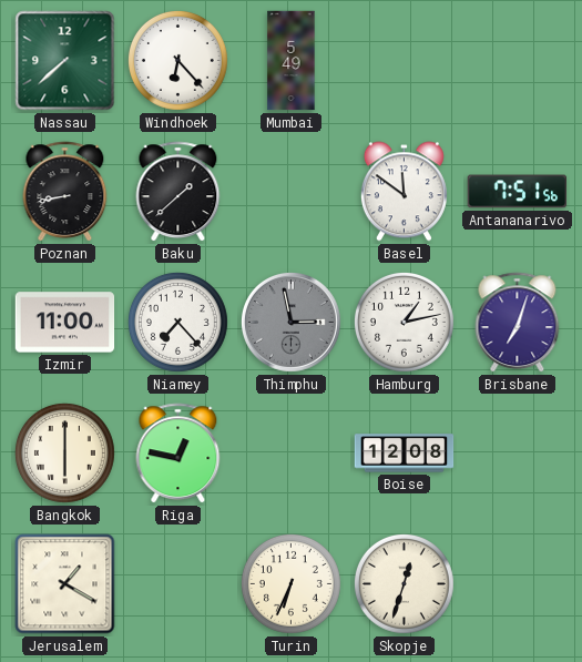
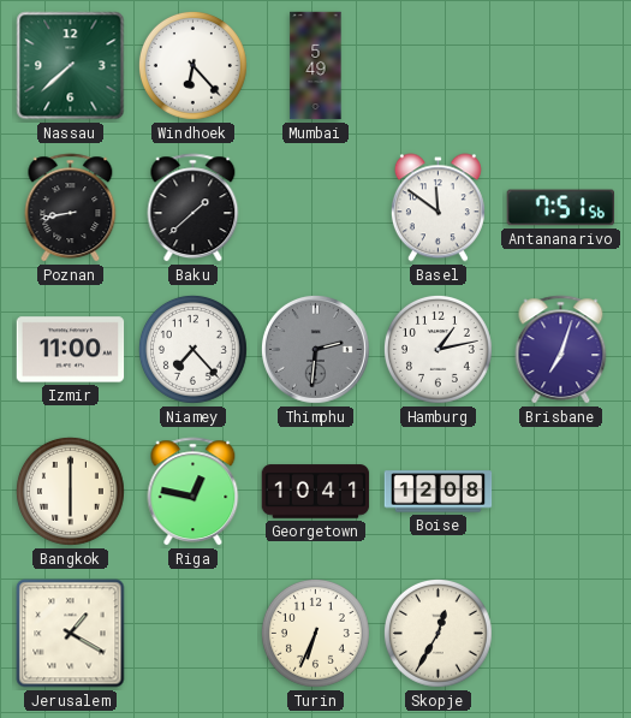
Thimphu: 2:58 -> 2:31 (315, 349)
Georgetown: none -> 10:41 (316, 492)
Skopje: 12:33 -> 12:35 (437, 633)
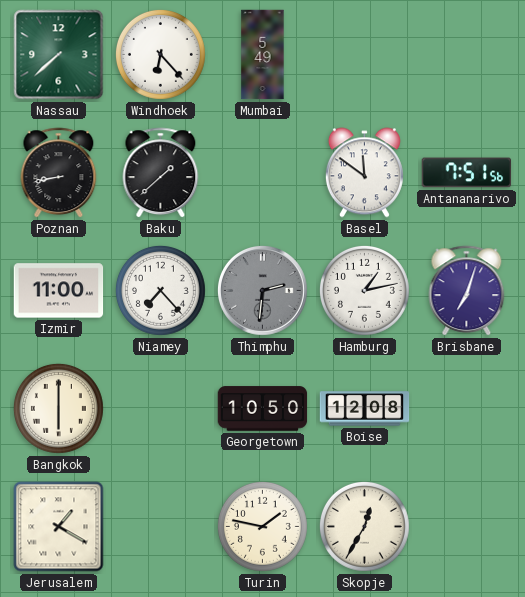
Riga: 12:47 -> none (194, 492)
Georgetown: 10:41 -> 10:50 (263, 409)
Turin: 6:34 -> 1:47 (262, 526)
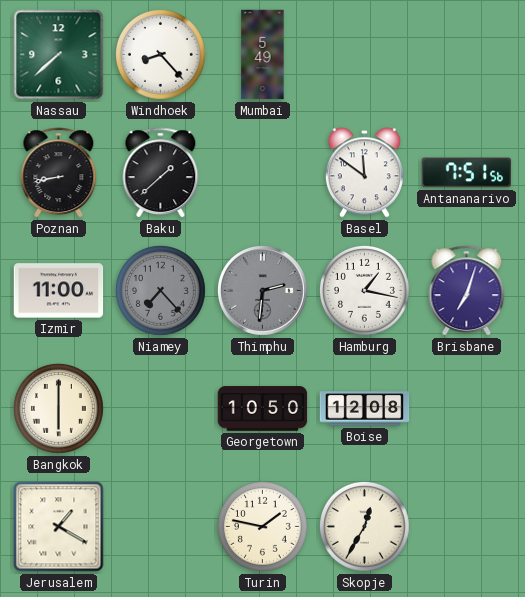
Windhoek: 6:23 -> 8:23 (160, 54)
Niamey dial: white -> grey (160, 290)
Hamburg: 1:13 -> 1:17 (364, 290)
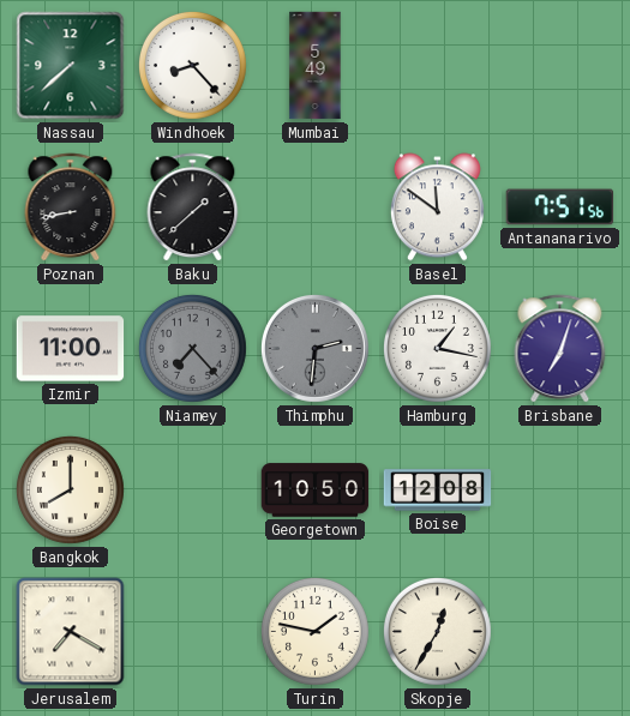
Bangkok: 6:00 -> 8:00 (70, 489)
Jerusalem: 1:20 -> 7:20 (71, 632)
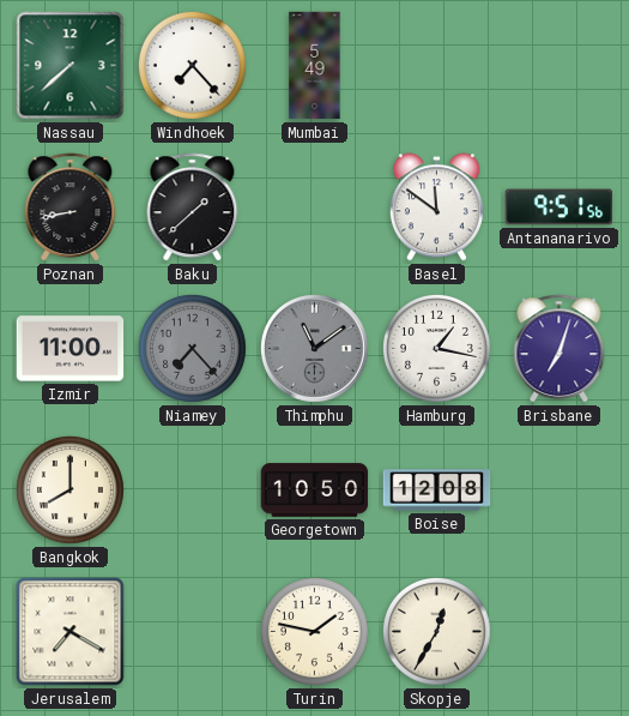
Windhoek: 8:23 -> 7:23 (192, 65)
Antananarivo: 7:51 -> 9:51 (560, 207)
Thimphu: 2:31 -> 11:09 (314, 348)
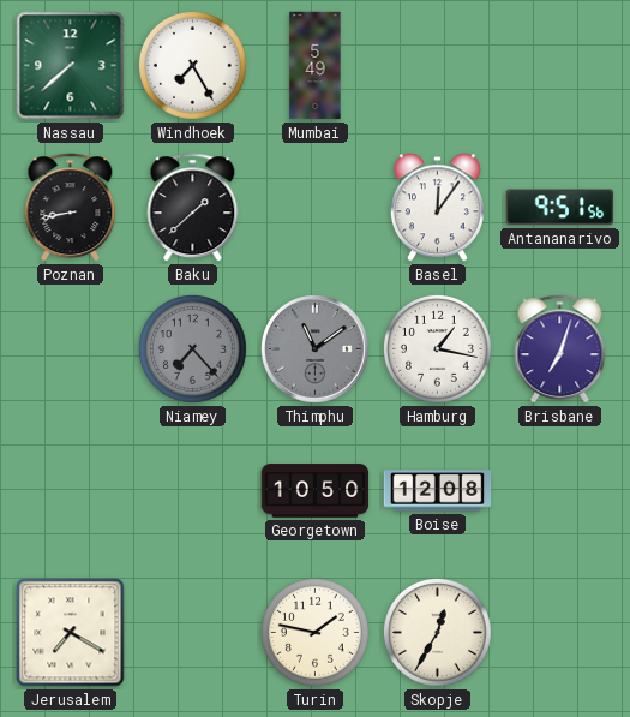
Windhoek: 7:23 -> 7:25 (192, 65)
Basel: 11:51 -> 12:06 (437, 208)
Izmir: 11:00 -> none (71, 349)
Bangkok: 8:00 -> none (69, 489)
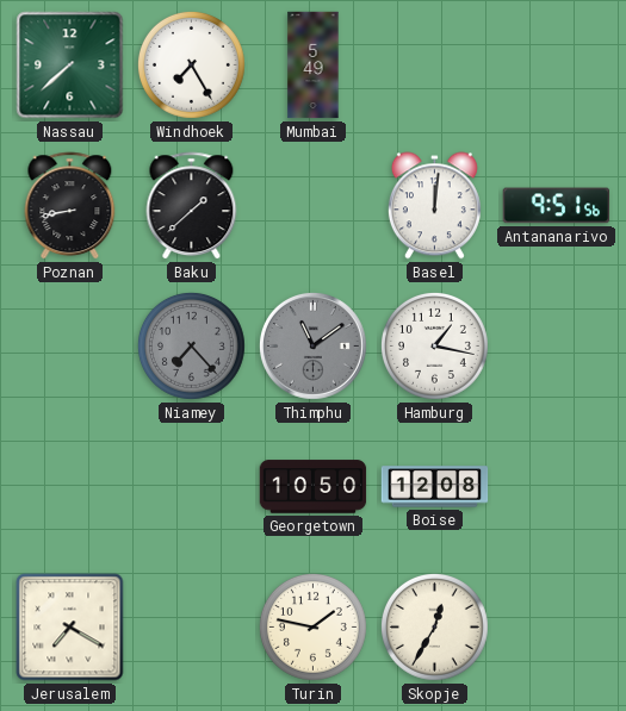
Basel: 12:06 -> 12:01 (434, 206)
Brisbane: 7:03 -> none (560, 349)
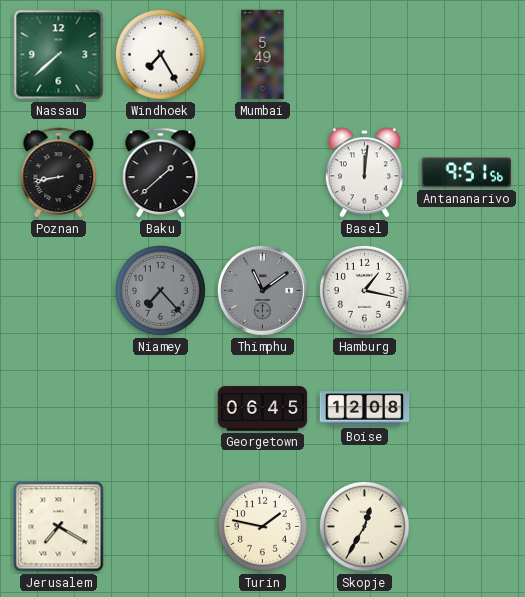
Georgetown: 10:50 -> 06:45 (263, 409)
